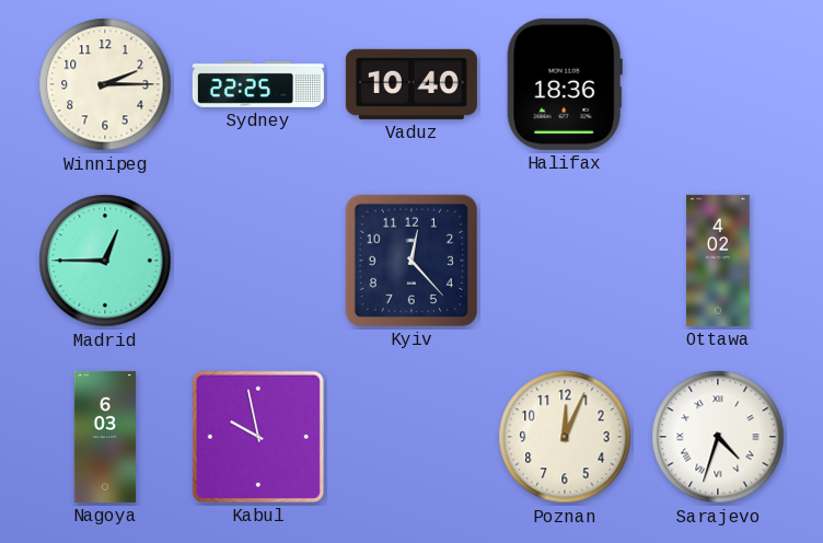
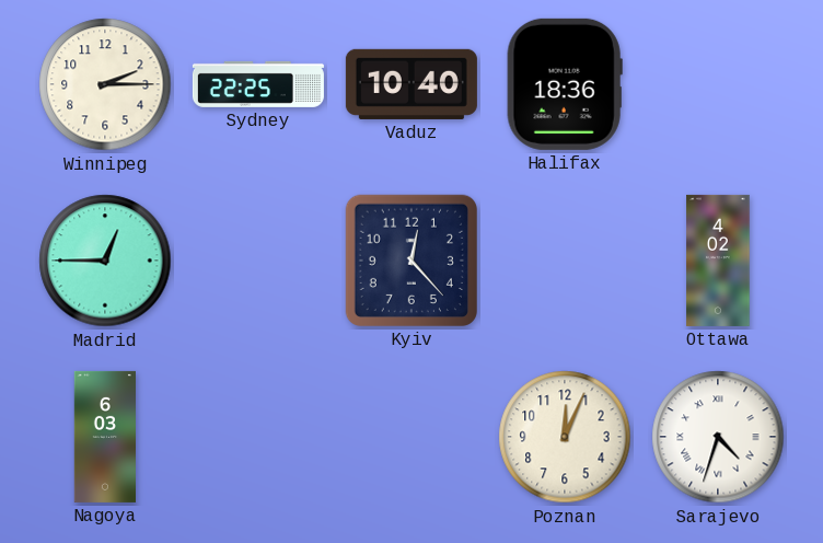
Kabul: 9:58 -> none (258, 437)
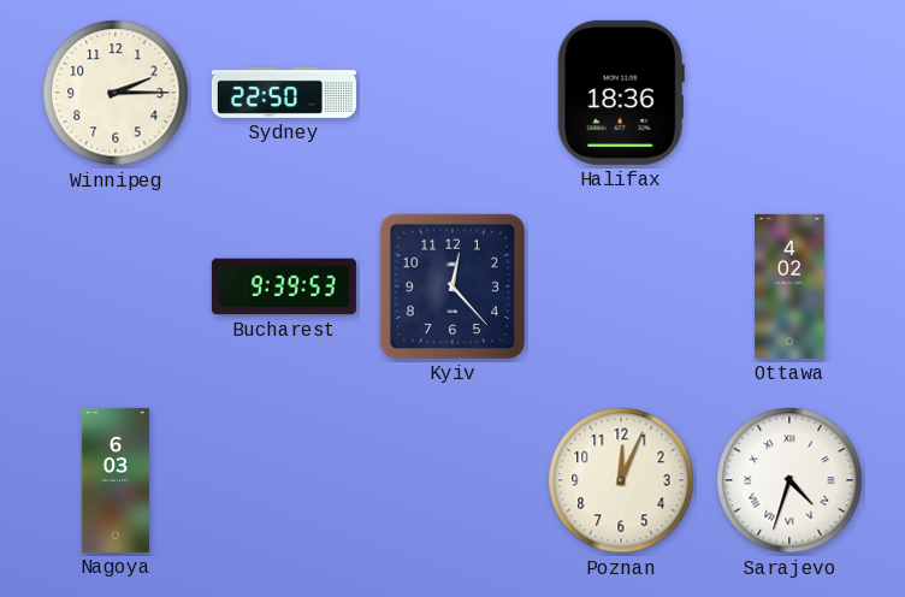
Sydney: 22:25 -> 22:50 (284, 93)
Vaduz: 10:40 -> none (411, 84)
Madrid: 12:45 -> none (105, 261)
Bucharest: none -> 9:39 (284, 286)
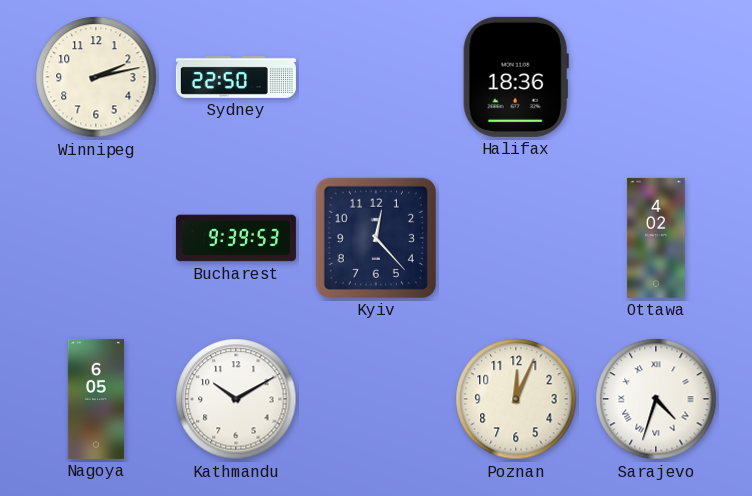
Winnipeg: 2:15 -> 2:13 (96, 77)
Nagoya: 6:03 -> 6:05 (95, 399)
Kathmandu: none -> 10:10 (236, 399)
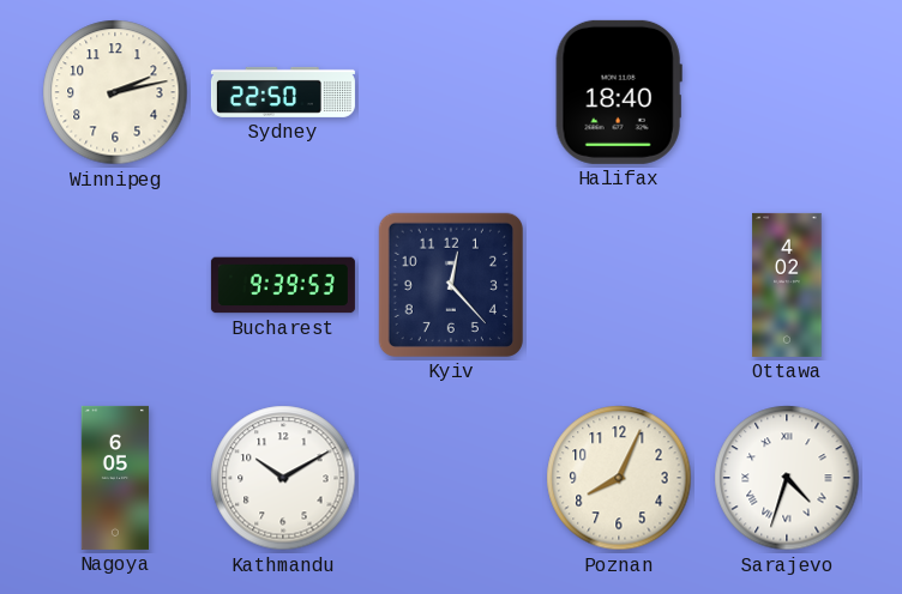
Halifax: 18:36 -> 18:40 (619, 92)
Poznan: 12:04 -> 8:04 (619, 478)
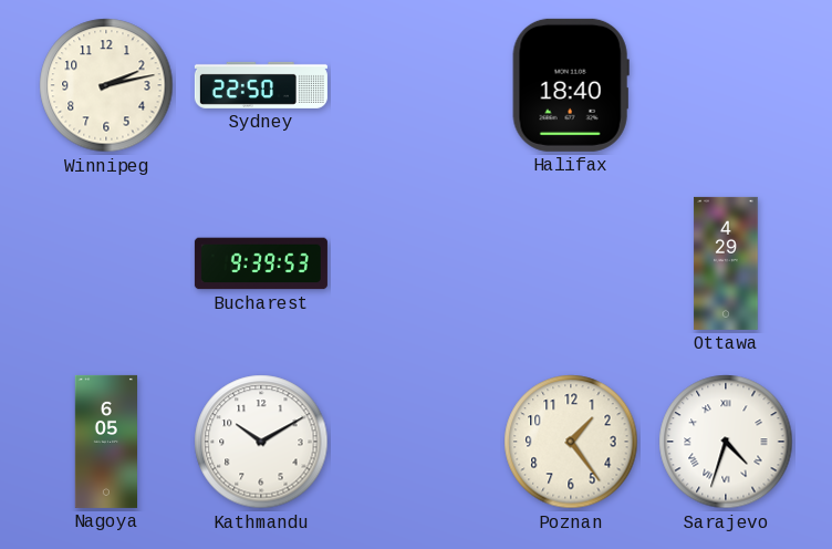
Kyiv: 12:23 -> none (451, 285)
Ottawa: 4:02 -> 4:29 (726, 263)
Poznan: 8:04 -> 1:24 (571, 442)
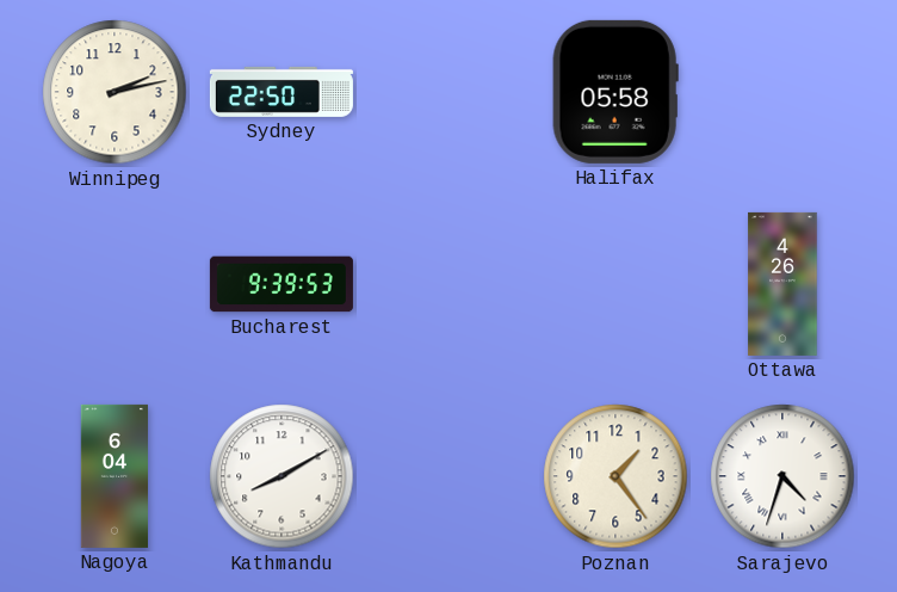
Halifax: 18:40 -> 05:58 (615, 92)
Ottawa: 4:29 -> 4:26 (782, 284)
Nagoya: 6:05 -> 6:04 (113, 476)
Kathmandu: 10:10 -> 8:10 (282, 476)
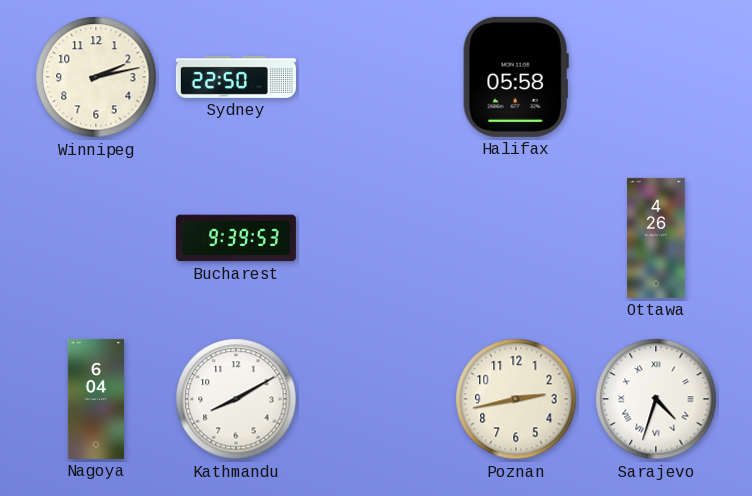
Poznan: 1:24 -> 2:43 (516, 399)
